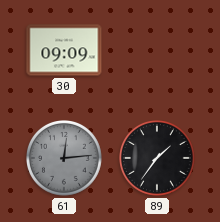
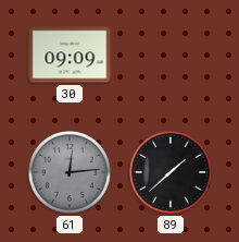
89: 1:36 -> 1:38 (172, 173)
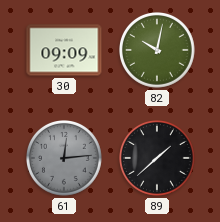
82: none -> 10:02 (158, 51)
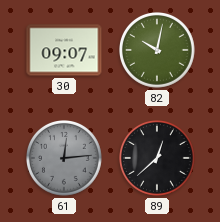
30: 09:09 -> 09:07 (64, 50)
89: 1:38 -> 12:38 (158, 159)
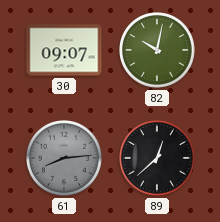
61: 12:14 -> 8:14 (65, 159)
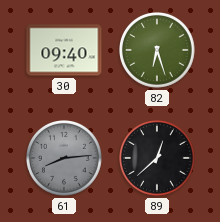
30: 09:07 -> 09:40 (64, 50)
82: 10:02 -> 6:27 (158, 51)
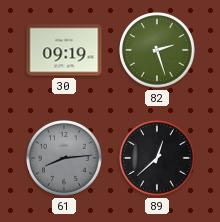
30: 09:40 -> 09:19 (64, 50)
82: 6:27 -> 2:27 (158, 51)
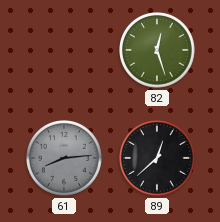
30: 09:19 -> none (64, 50)
82: 2:27 -> 12:27 (158, 51)
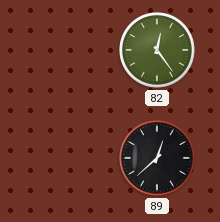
82: 12:27 -> 12:24 (158, 51)
61: 8:14 -> none (65, 159)
